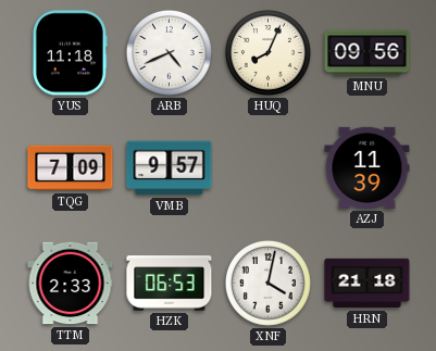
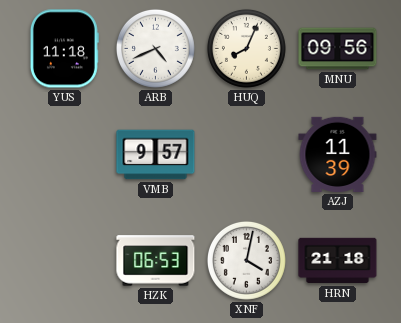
TQG: 7:09 -> none (71, 168)
TTM: 2:33 -> none (71, 284)
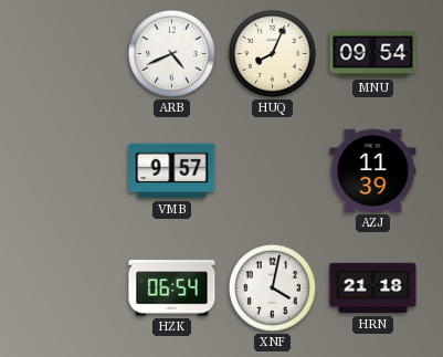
YUS: 11:18 -> none (64, 49)
MNU: 09:56 -> 09:54 (373, 54)
HZK: 06:53 -> 06:54 (172, 288)
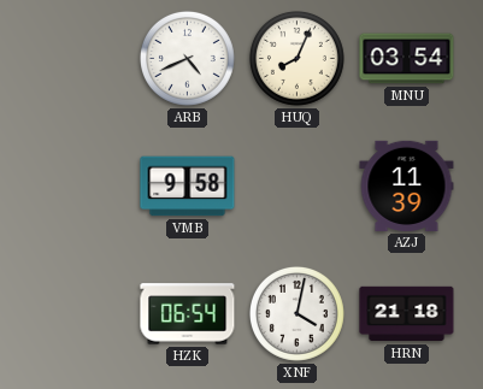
MNU: 09:54 -> 03:54 (407, 59)
VMB: 9:57 -> 9:58 (188, 187)
